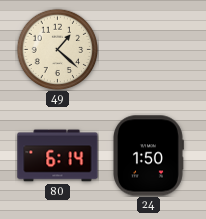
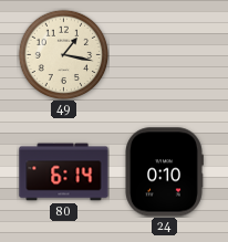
49: 1:22 -> 1:17 (63, 54)
24: 1:50 -> 0:10 (165, 172)
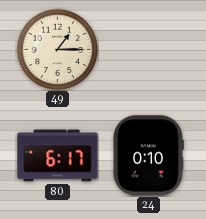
49: 1:17 -> 1:15 (57, 49)
80: 6:14 -> 6:17 (58, 156)
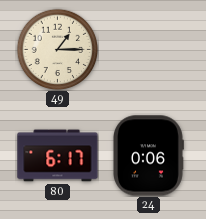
24: 0:10 -> 0:06 (149, 156)
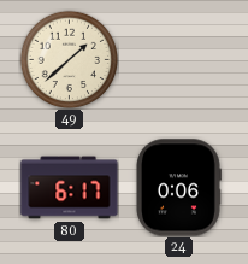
49: 1:15 -> 1:38 (69, 59)
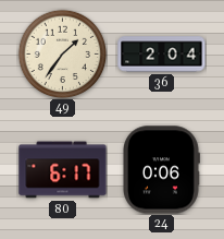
49: 1:38 -> 1:36 (62, 53)
36: none -> 2:04 (162, 55)
